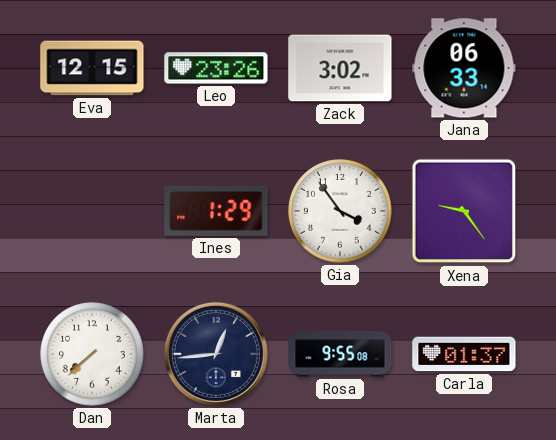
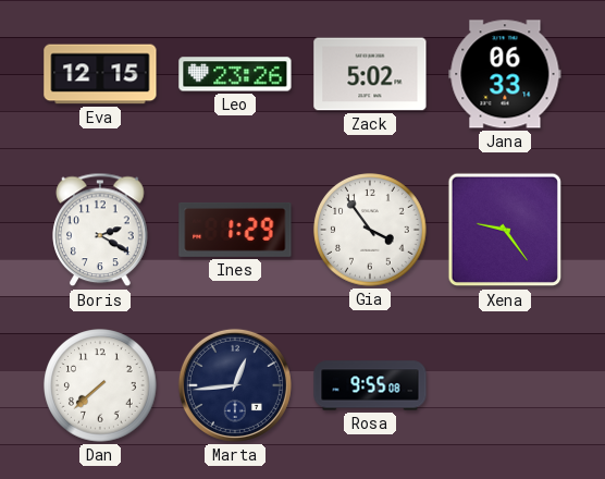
Zack: 3:02 -> 5:02 (370, 74)
Boris: none -> 2:20 (100, 230)
Carla: 01:37 -> none (464, 354)
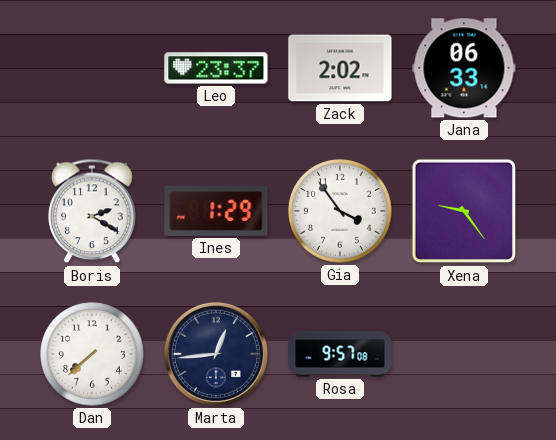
Eva: 12:15 -> none (100, 74)
Leo: 23:26 -> 23:37 (216, 68)
Zack: 5:02 -> 2:02 (340, 68)
Rosa: 9:55 -> 9:57 (340, 354)
